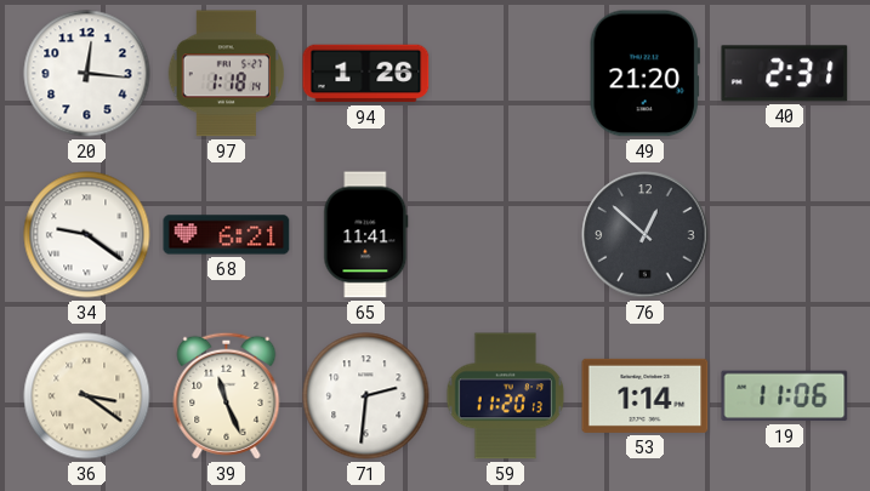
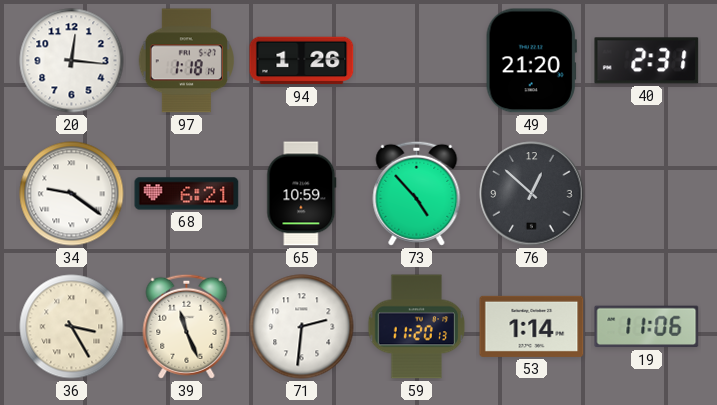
65: 11:41 -> 10:59 (302, 194)
73: none -> 4:53 (417, 193)
36: 3:21 -> 3:25 (72, 327)
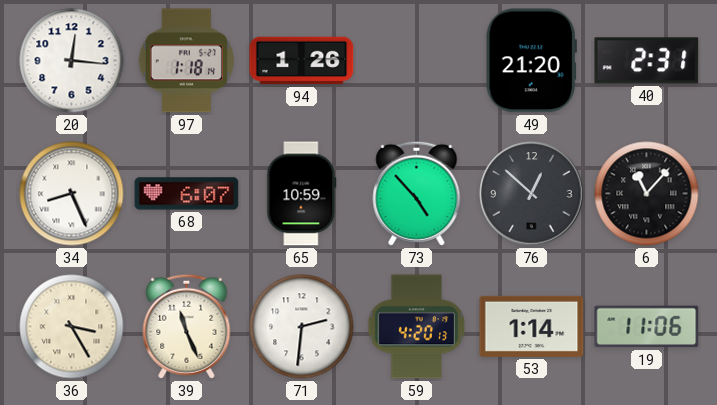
34: 9:21 -> 8:26 (72, 194)
68: 6:21 -> 6:07 (187, 194)
6: none -> 11:07 (647, 194)
59: 11:20 -> 4:20 (417, 327)
